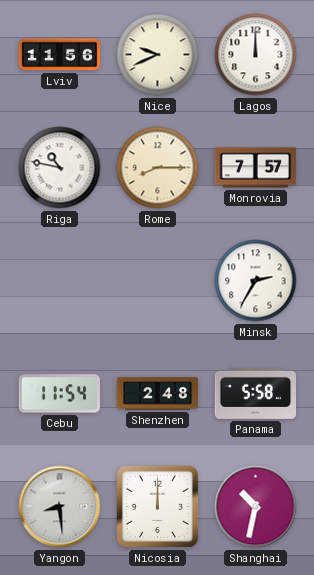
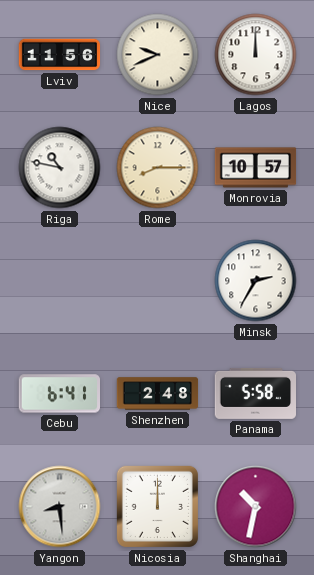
Monrovia: 7:57 -> 10:57 (256, 168)
Cebu: 11:54 -> 6:41 (59, 394)
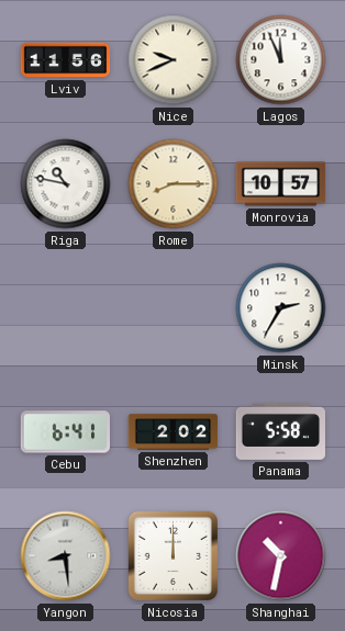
Lagos: 12:00 -> 11:56 (281, 60)
Shenzhen: 2:48 -> 2:02 (174, 432)
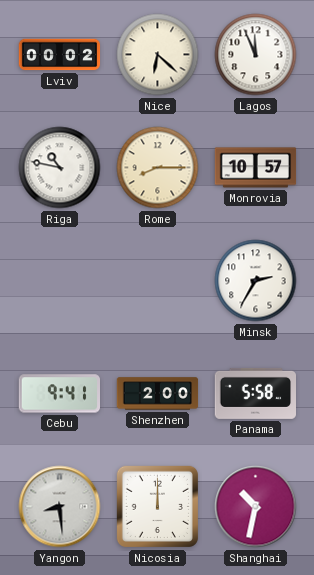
Lviv: 11:56 -> 00:02 (60, 55)
Nice: 9:41 -> 6:22 (158, 55)
Cebu: 6:41 -> 9:41 (59, 394)
Shenzhen: 2:02 -> 2:00 (158, 394)
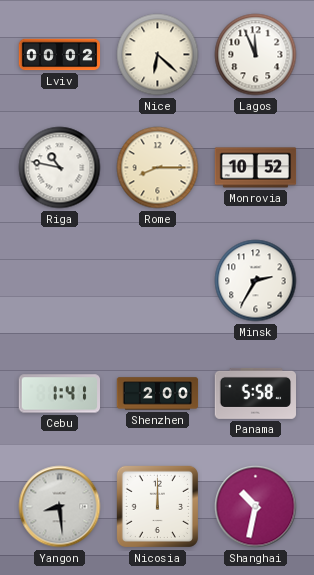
Monrovia: 10:57 -> 10:52 (256, 168)
Cebu: 9:41 -> 1:41 (59, 394)
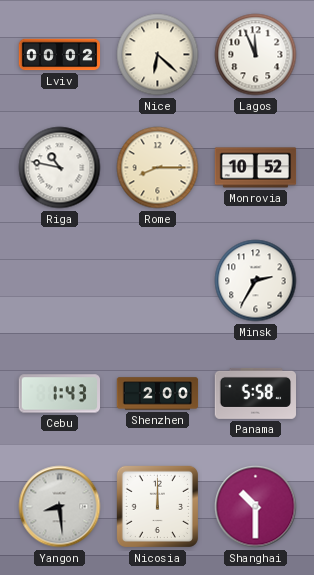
Cebu: 1:41 -> 1:43 (59, 394)
Shanghai: 10:32 -> 10:30 (256, 507)
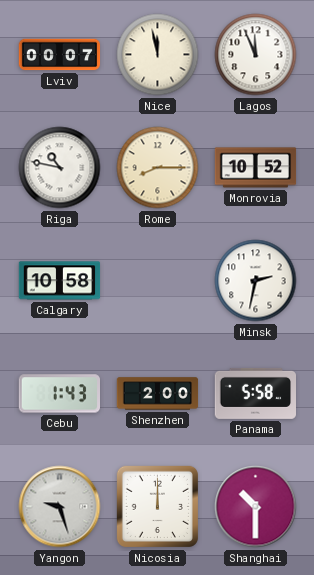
Lviv: 00:02 -> 00:07 (60, 55)
Nice: 6:22 -> 11:58 (158, 55)
Calgary: none -> 10:58 (60, 281)
Minsk: 2:35 -> 2:32 (256, 281)
Yangon: 8:29 -> 9:27 (60, 507)
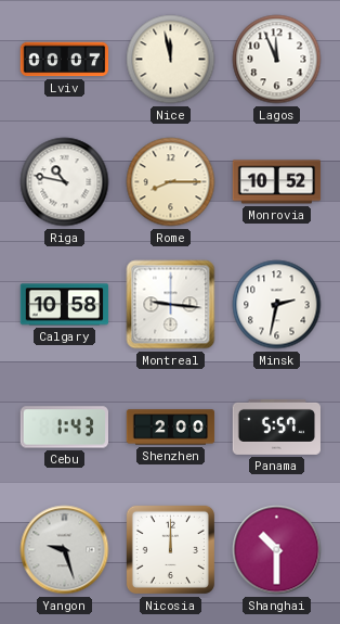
Montreal: none -> 9:16 (171, 305)
Panama: 5:58 -> 5:57 (276, 426)
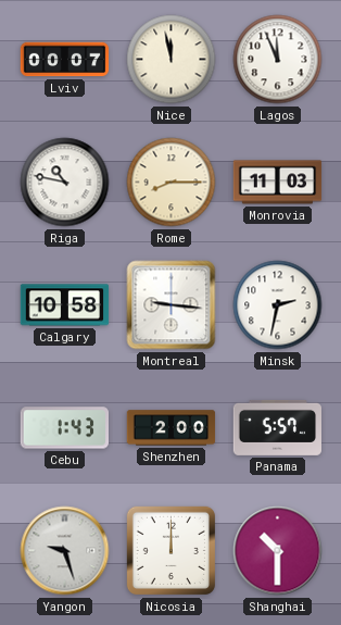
Monrovia: 10:52 -> 11:03 (278, 183)
